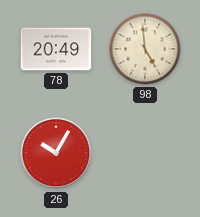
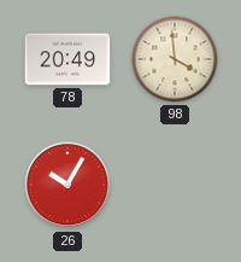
98: 4:59 -> 3:59 (175, 59)
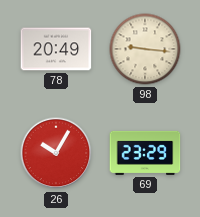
98: 3:59 -> 9:16 (145, 49)
69: none -> 23:29 (145, 153)
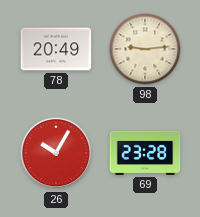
98: 9:16 -> 9:14 (145, 49)
69: 23:29 -> 23:28 (145, 153)
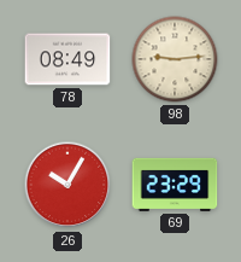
78: 20:49 -> 08:49 (67, 59)
69: 23:28 -> 23:29 (175, 185)
